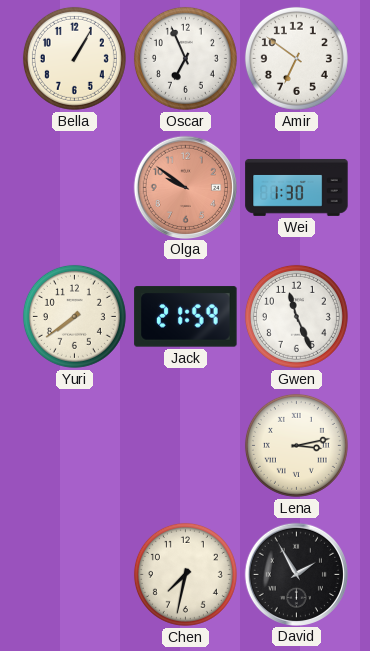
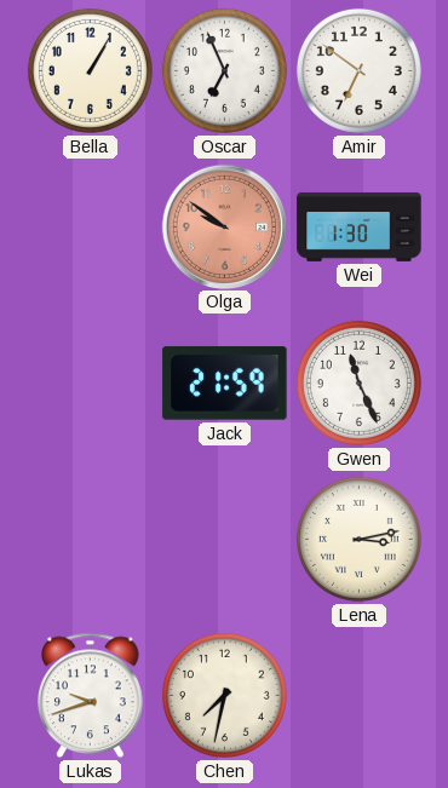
Yuri: 7:39 -> none (74, 316)
Lukas: none -> 9:42 (91, 696)
David: 1:55 -> none (296, 574)
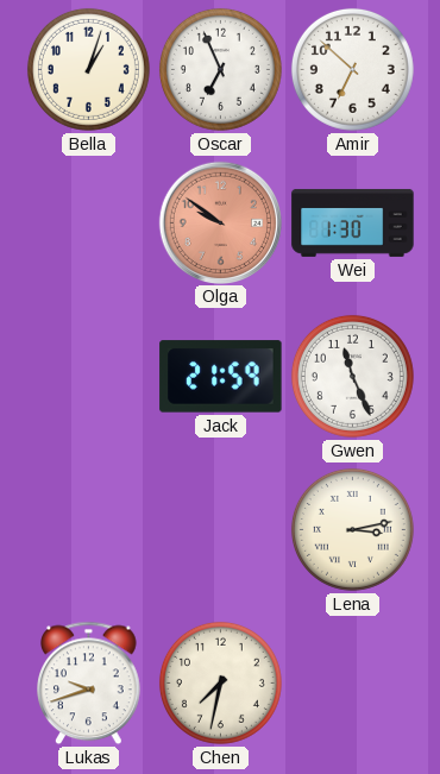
Bella: 1:05 -> 1:03 (88, 69)
Amir: 6:51 -> 6:52 (352, 69)
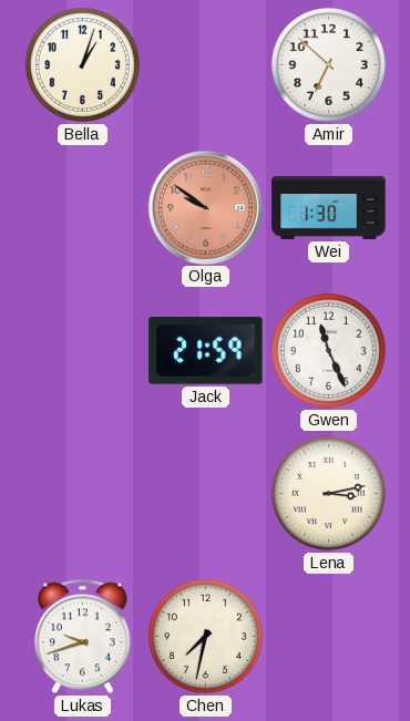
Oscar: 6:56 -> none (220, 69)
